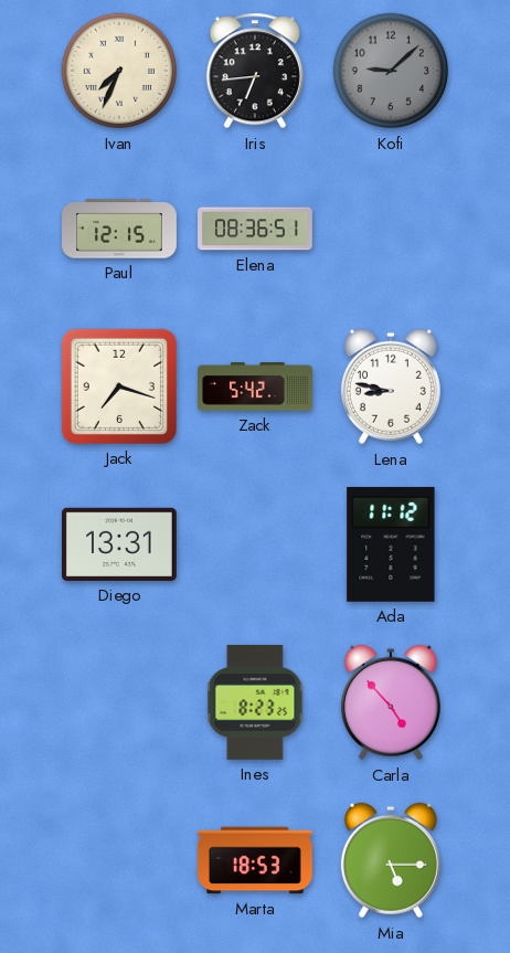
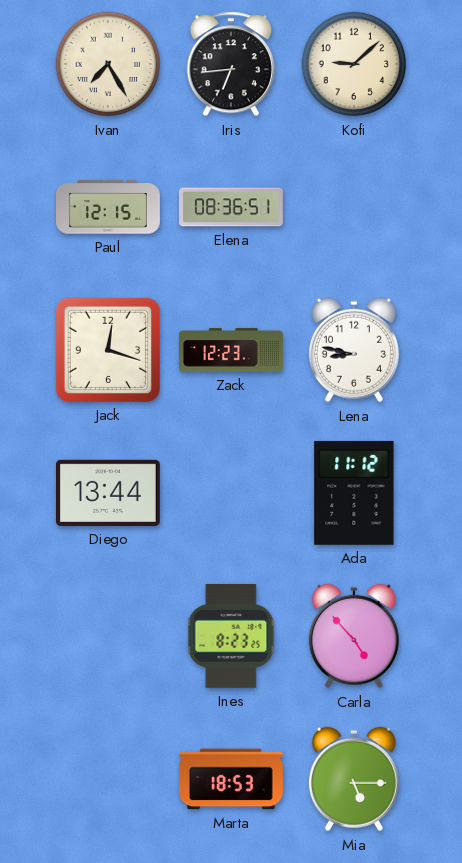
Ivan: 7:34 -> 7:25 (108, 64)
Kofi dial: grey -> cream (354, 64)
Jack: 7:18 -> 12:18 (108, 350)
Zack: 5:42 -> 12:23 (232, 350)
Diego: 13:31 -> 13:44 (108, 493)
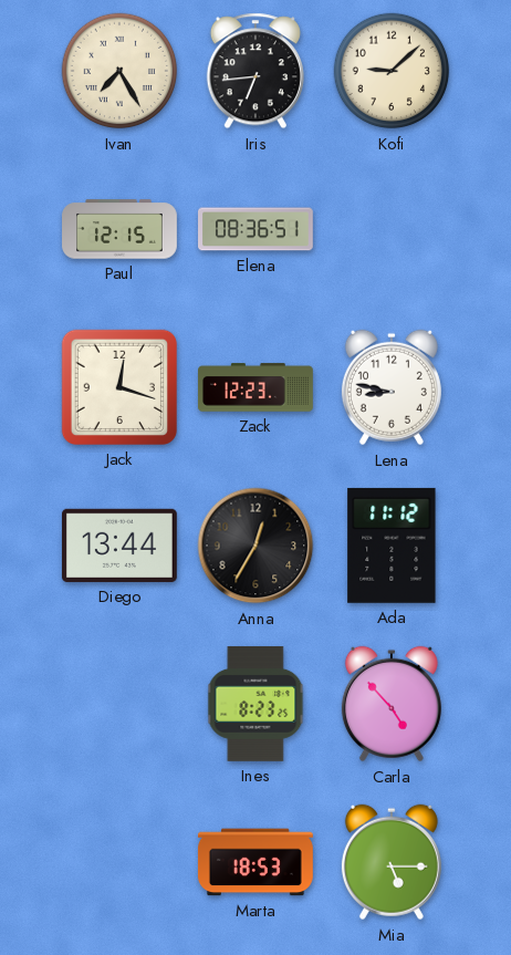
Anna: none -> 12:35 (255, 546)
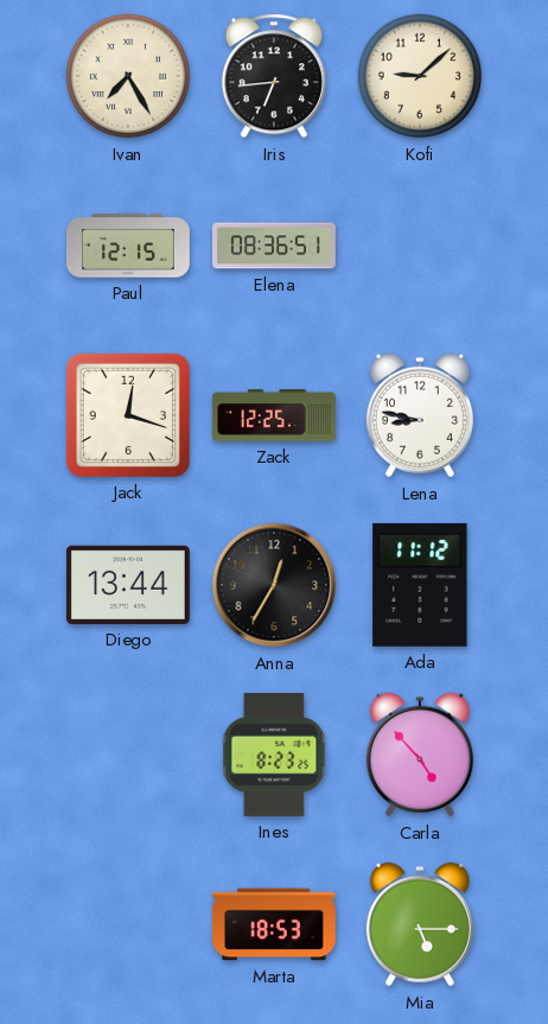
Zack: 12:23 -> 12:25 (275, 415)
